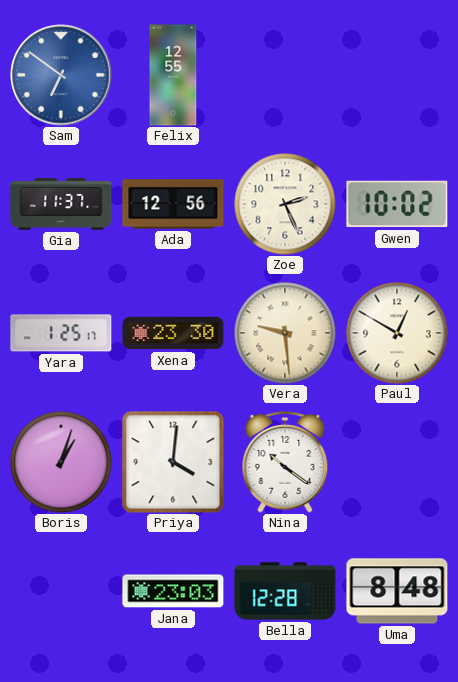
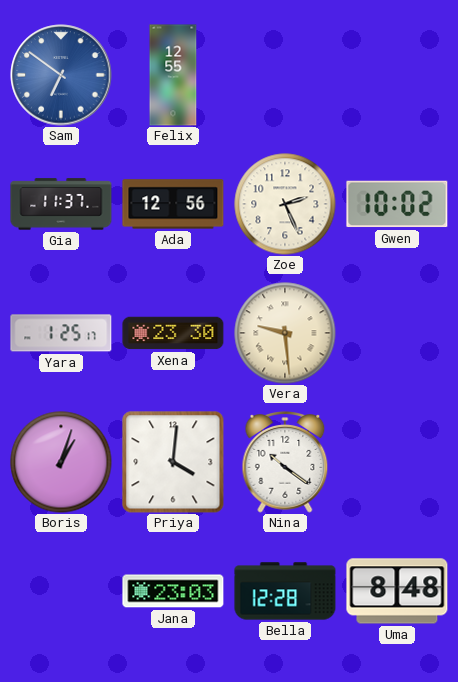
Paul: 12:50 -> none (397, 333)
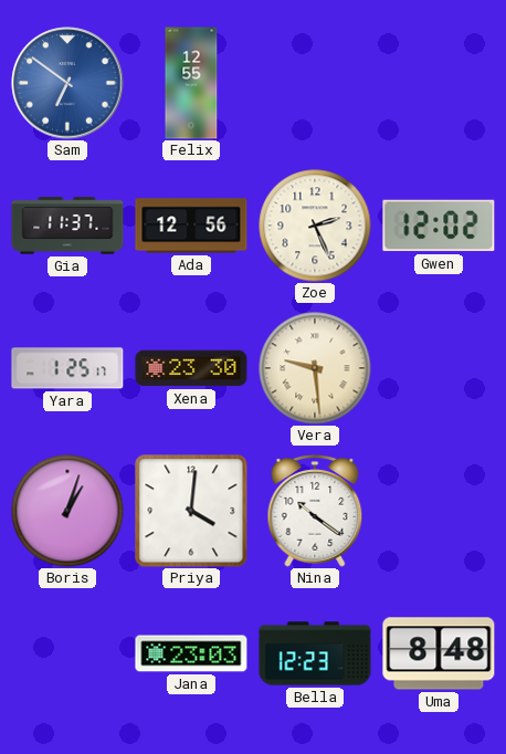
Gwen: 10:02 -> 12:02 (439, 226)
Bella: 12:28 -> 12:23 (315, 653)
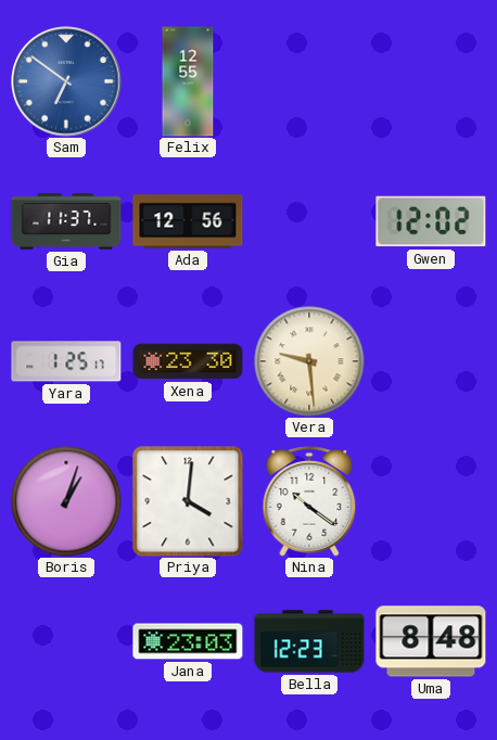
Zoe: 2:26 -> none (315, 226)
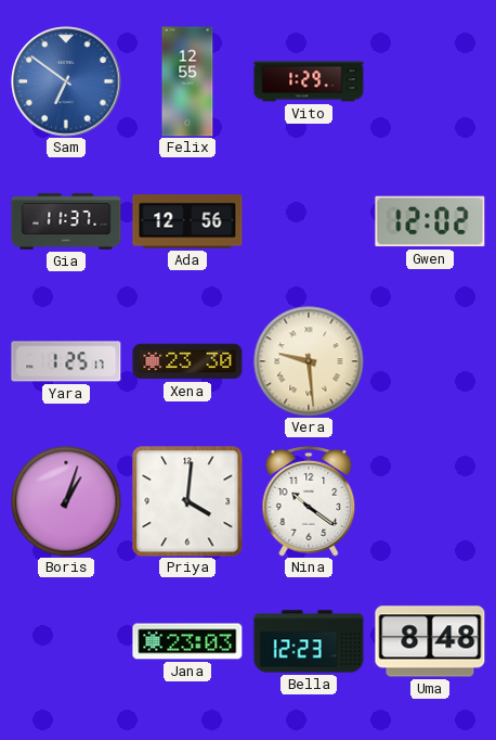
Vito: none -> 1:29 (309, 81)
